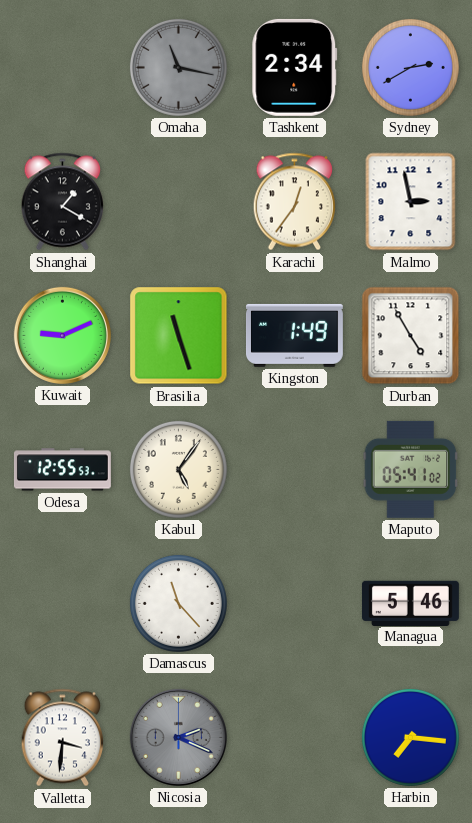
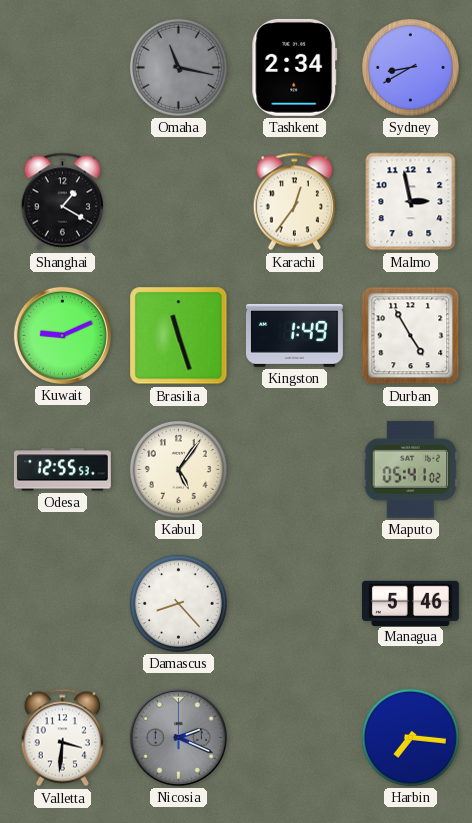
Sydney: 2:40 -> 8:40 (410, 67)
Damascus: 11:23 -> 8:23 (178, 603)
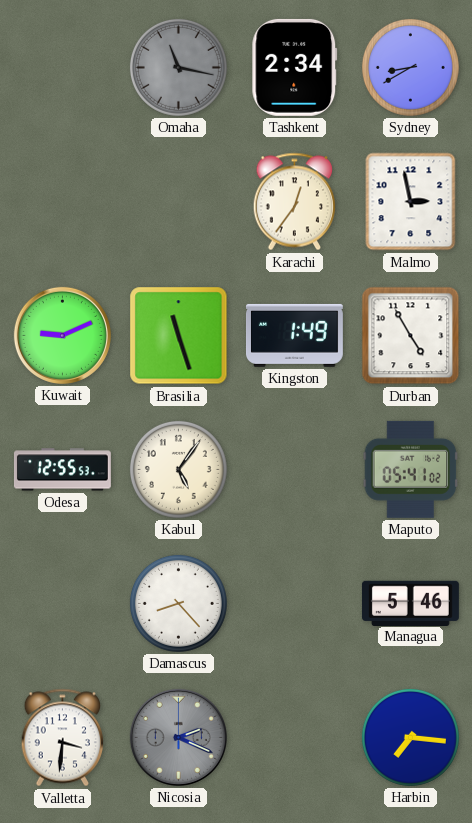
Shanghai: 1:20 -> none (62, 202)
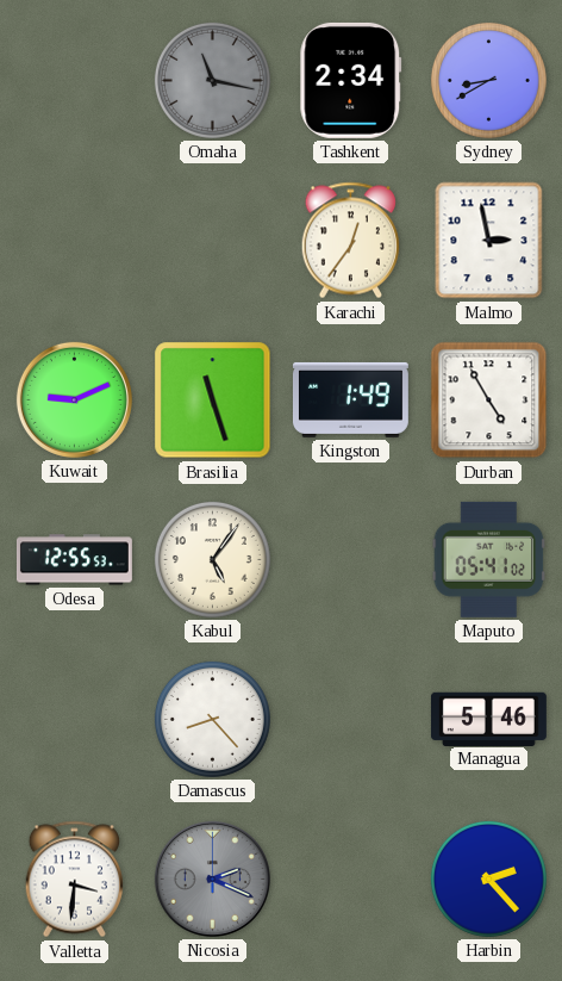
Harbin: 7:16 -> 2:23 (488, 878)
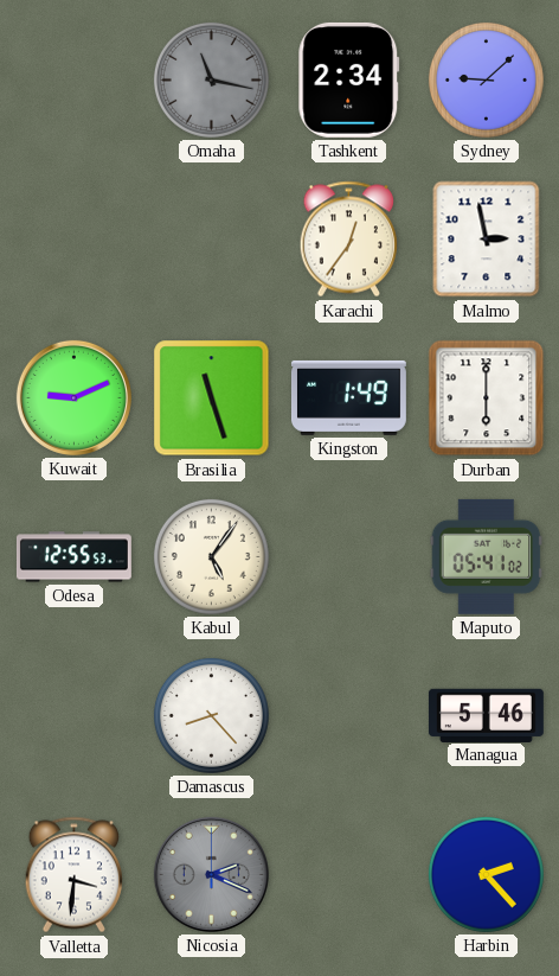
Sydney: 8:40 -> 9:08 (486, 79)
Durban: 4:55 -> 6:00 (487, 398)
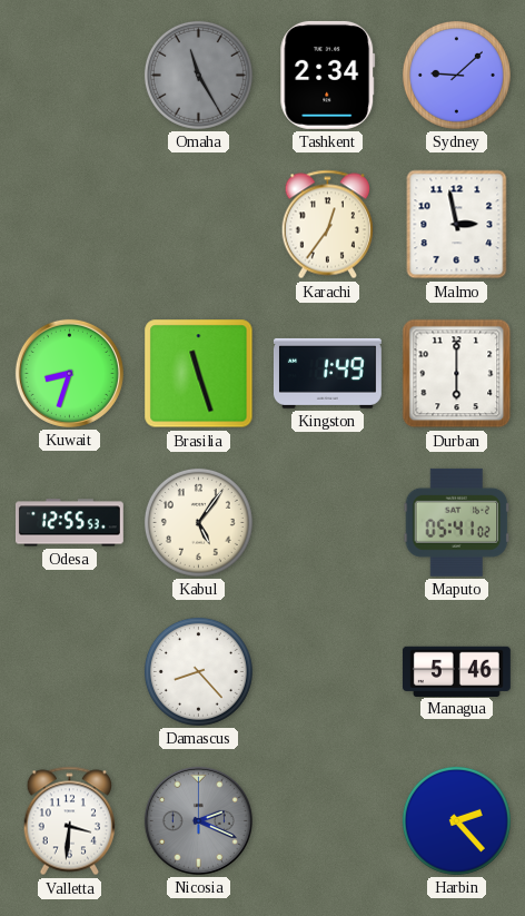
Omaha: 11:17 -> 11:25 (198, 75)
Kuwait: 9:11 -> 8:33 (69, 373)
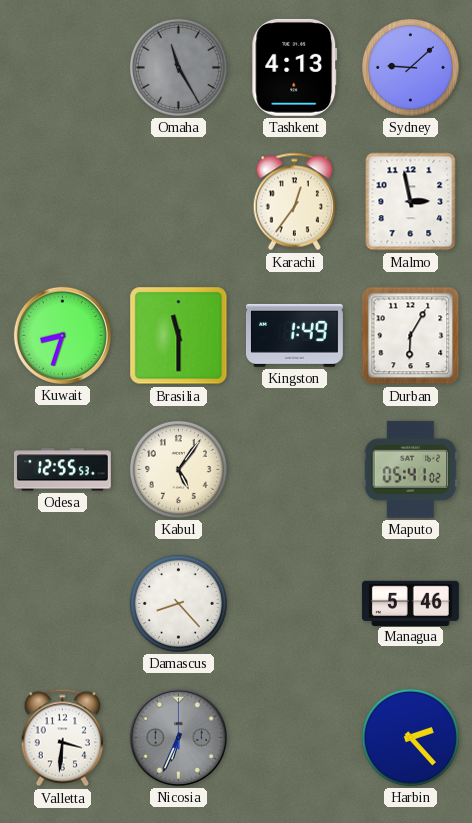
Tashkent: 2:34 -> 4:13 (295, 67)
Brasilia: 11:27 -> 11:30 (179, 336)
Durban: 6:00 -> 6:05 (411, 336)
Nicosia: 2:19 -> 6:34 (178, 737)
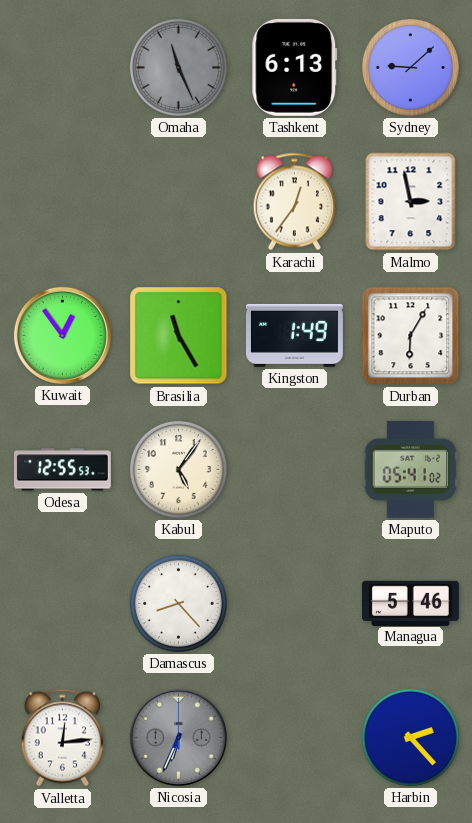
Omaha: 11:25 -> 11:26 (178, 67)
Tashkent: 4:13 -> 6:13 (295, 67)
Kuwait: 8:33 -> 12:54 (62, 335)
Brasilia: 11:30 -> 11:25 (179, 336)
Valletta: 3:31 -> 12:14 (62, 738)
